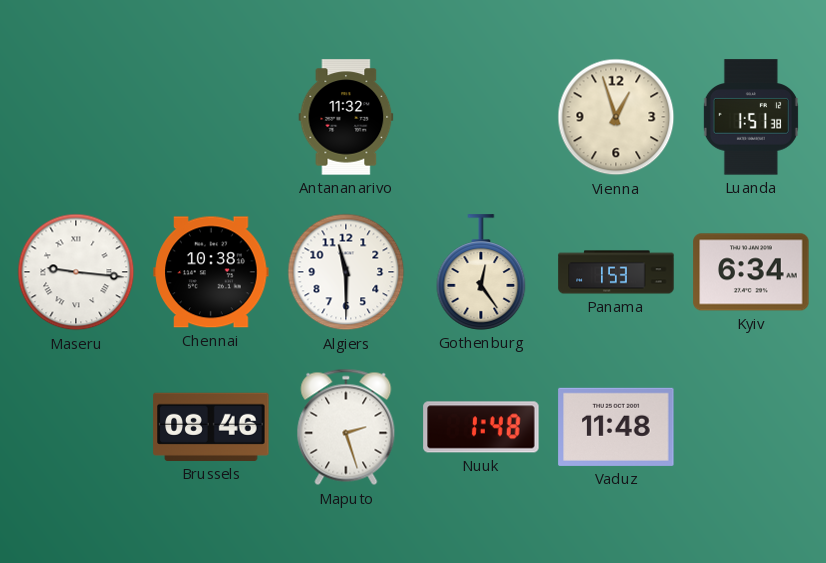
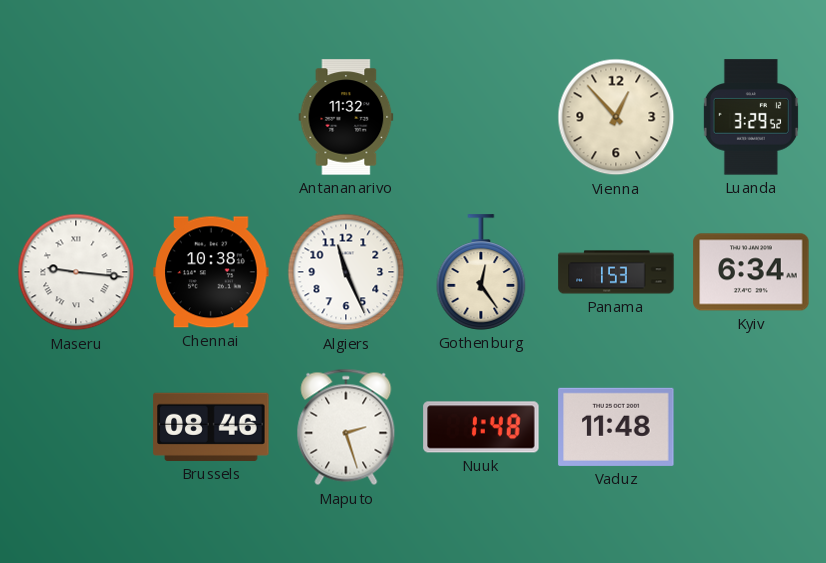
Vienna: 12:57 -> 12:53 (616, 117)
Luanda: 1:51 -> 3:29 (751, 117)
Algiers: 11:30 -> 11:26 (346, 272)
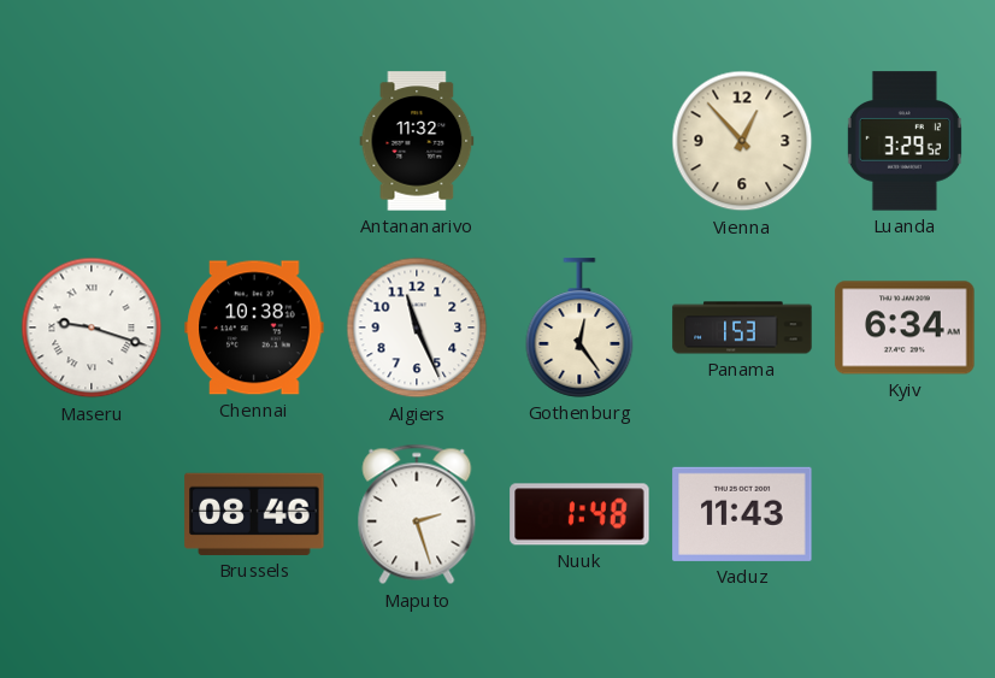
Maseru: 9:16 -> 9:18 (92, 328)
Vaduz: 11:48 -> 11:43 (742, 514)
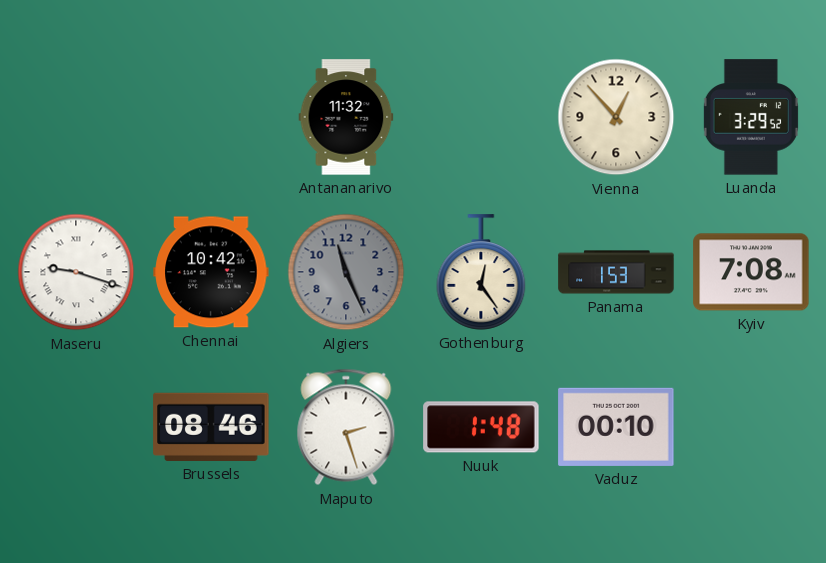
Chennai: 10:38 -> 10:42 (211, 272)
Algiers dial: white -> grey (346, 272)
Kyiv: 6:34 -> 7:08 (751, 272)
Vaduz: 11:43 -> 00:10 (616, 427)
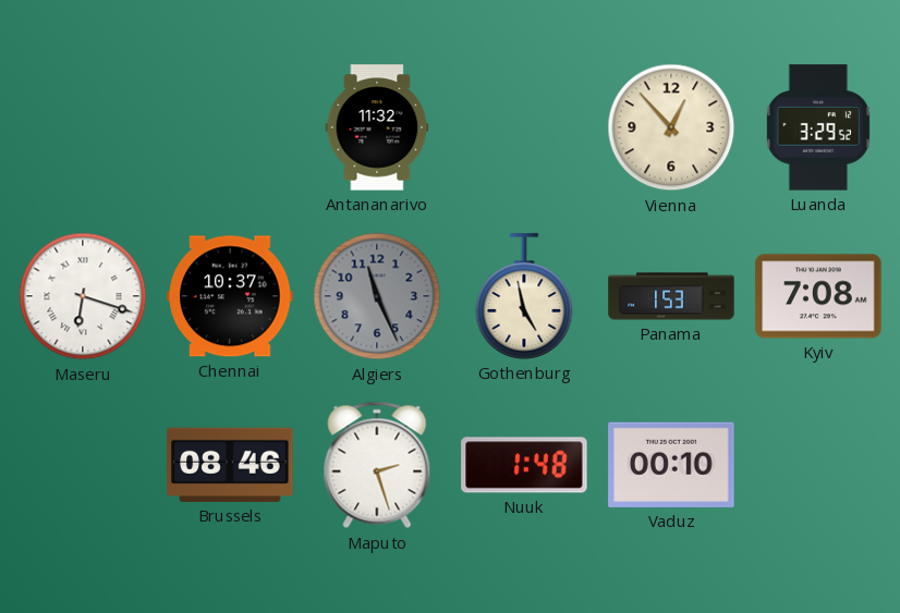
Maseru: 9:18 -> 6:18 (83, 296)
Chennai: 10:42 -> 10:37 (230, 296)
Gothenburg: 12:24 -> 4:58 (524, 296)
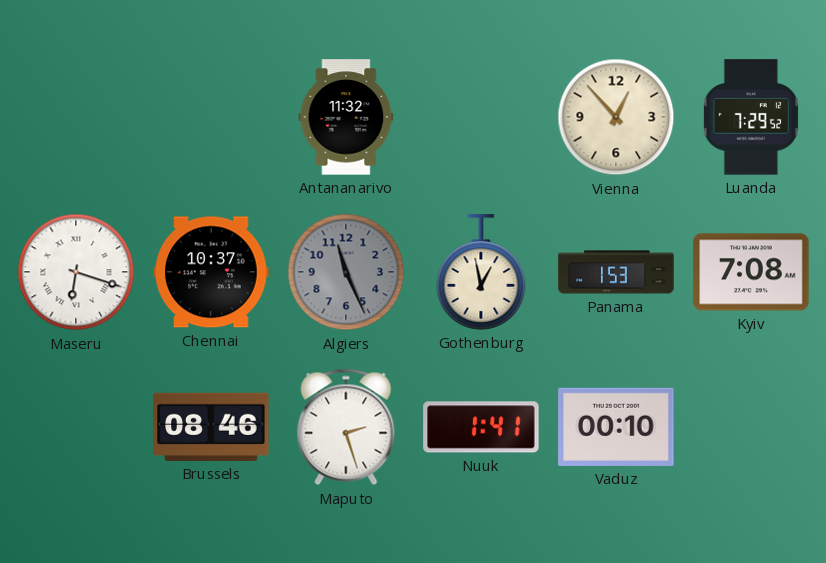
Luanda: 3:29 -> 7:29 (751, 117)
Gothenburg: 4:58 -> 12:58 (481, 272)
Nuuk: 1:48 -> 1:41 (481, 427)
